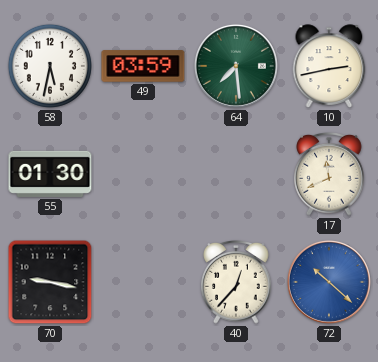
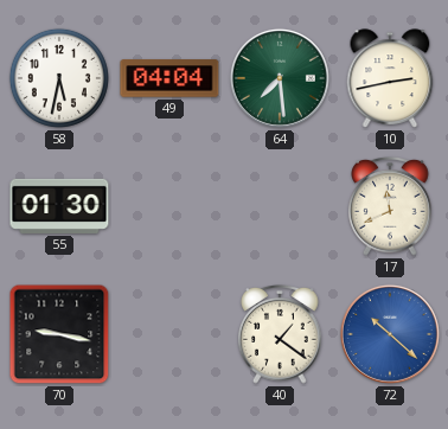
49: 03:59 -> 04:04 (169, 78)
40: 12:37 -> 1:21 (280, 335)
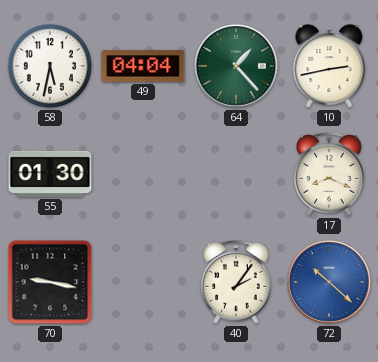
64: 7:29 -> 1:23 (236, 66)
17: 11:41 -> 8:19 (329, 175)
40: 1:21 -> 2:06 (236, 283)
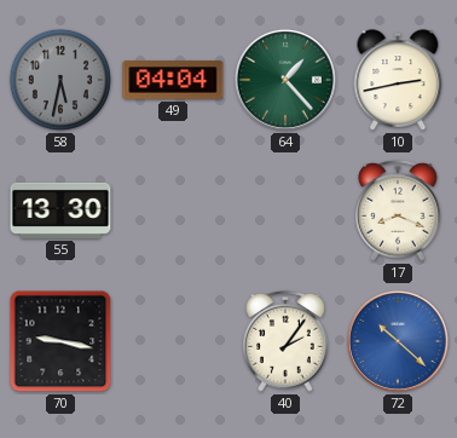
58 dial: white -> grey (60, 80)
55: 01:30 -> 13:30 (60, 211)
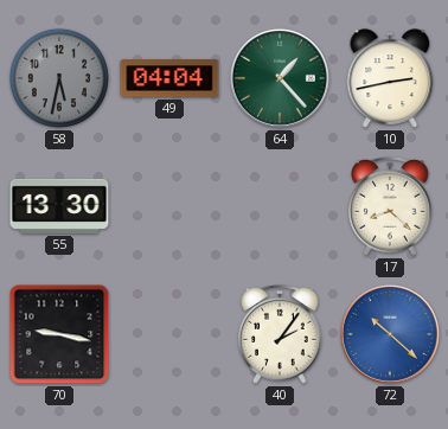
17: 8:19 -> 8:22 (390, 207)
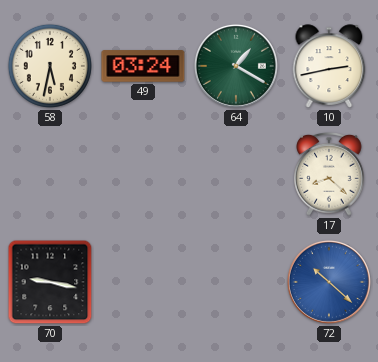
58 dial: grey -> cream (50, 66)
49: 04:04 -> 03:24 (143, 66)
64: 1:23 -> 1:20 (236, 66)
55: 13:30 -> none (59, 206)
40: 2:06 -> none (280, 335)
